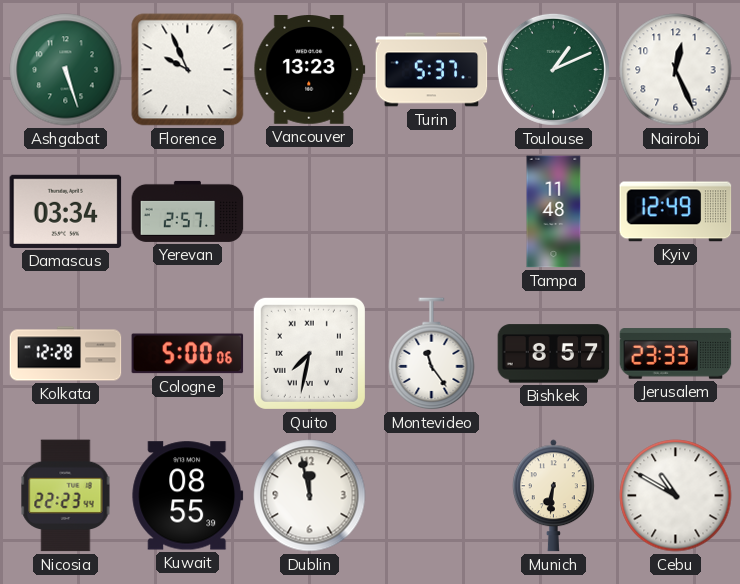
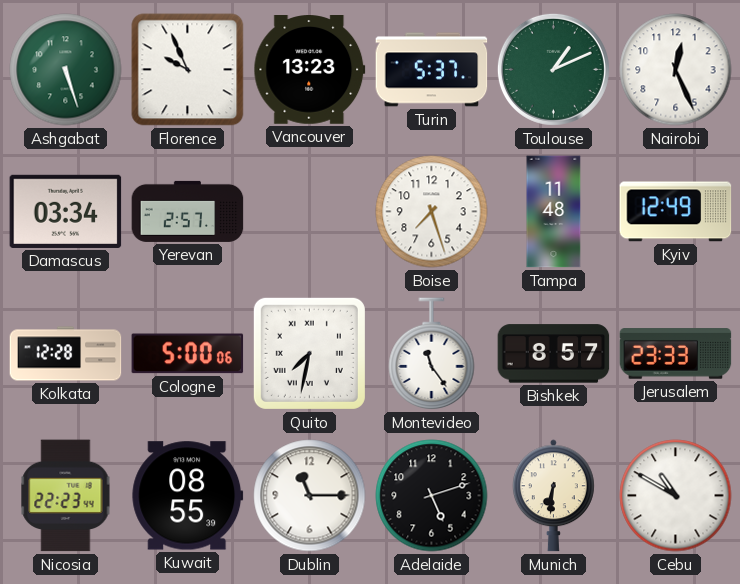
Boise: none -> 7:27 (432, 212)
Dublin: 11:58 -> 11:15 (310, 496)
Adelaide: none -> 5:12 (432, 496)
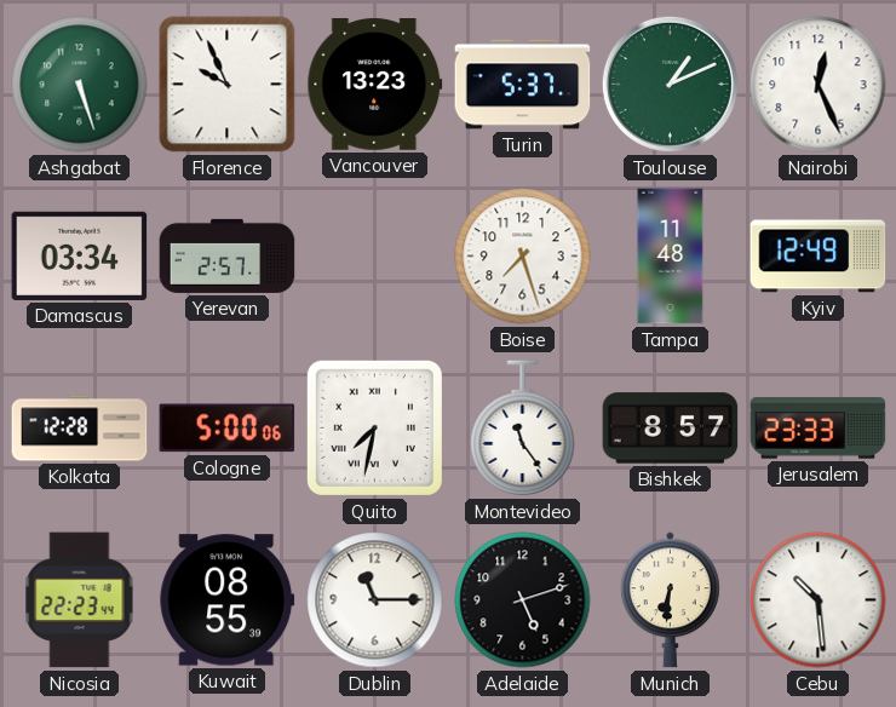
Cebu: 10:50 -> 10:29 (819, 600)
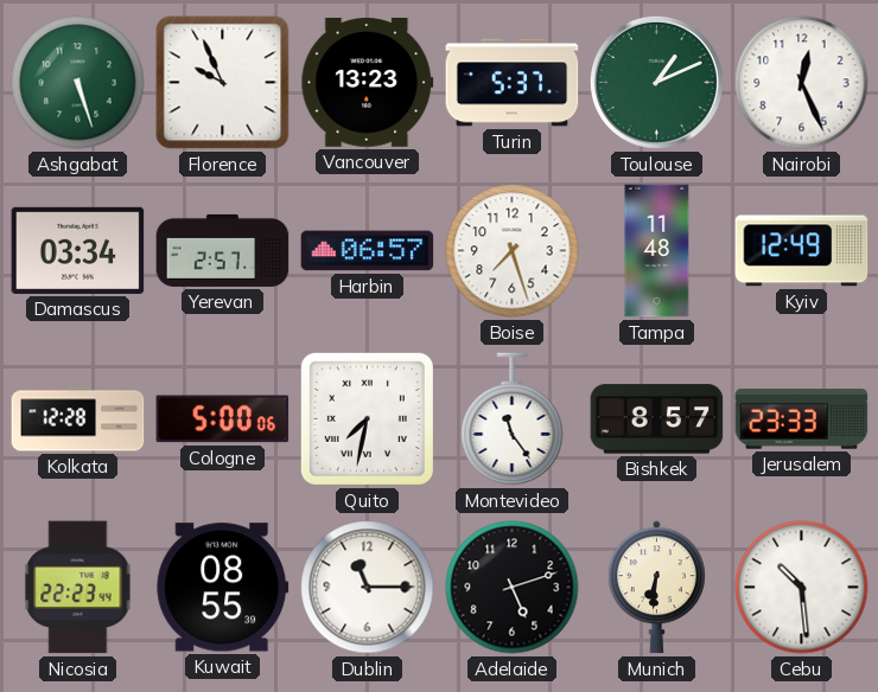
Harbin: none -> 06:57 (368, 251)
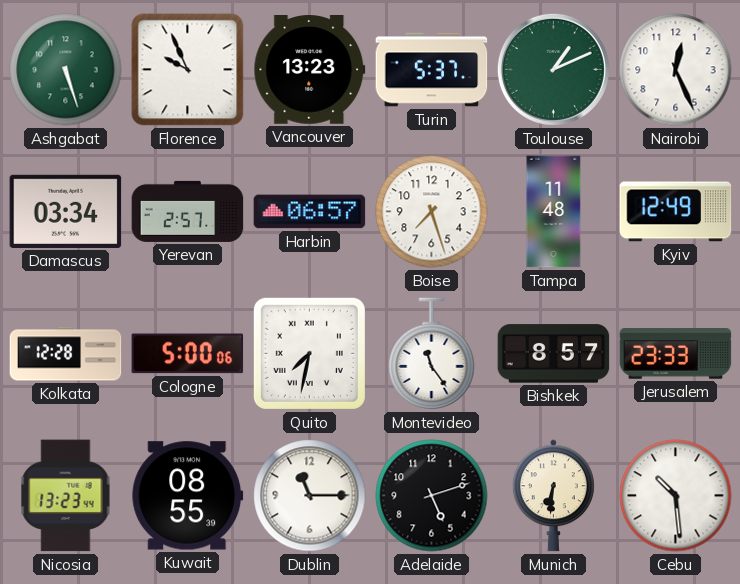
Nicosia: 22:23 -> 13:23 (66, 496)
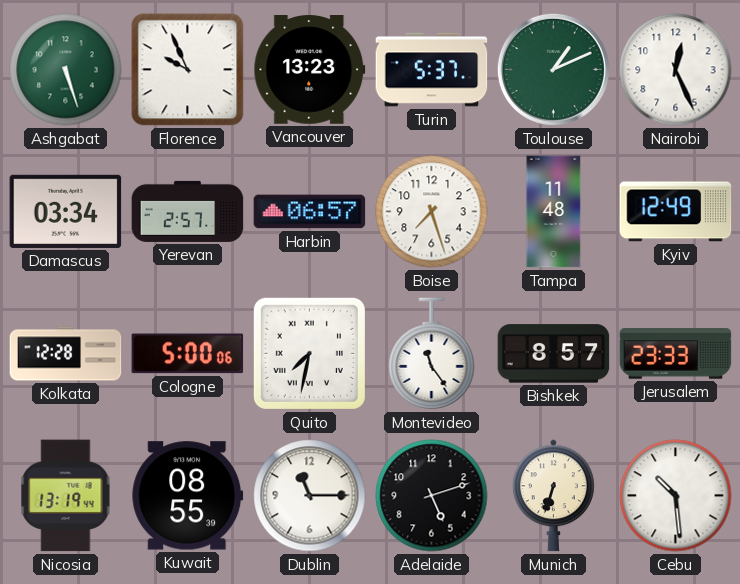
Nicosia: 13:23 -> 13:19 (66, 496)
Munich: 6:31 -> 6:33 (553, 496)
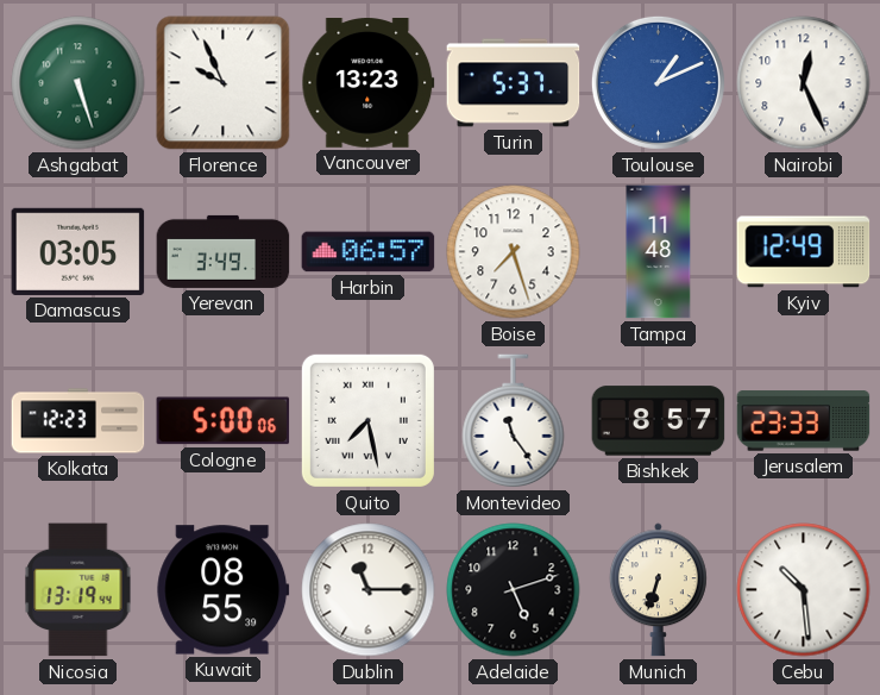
Toulouse dial: green -> blue (658, 82)
Damascus: 03:34 -> 03:05 (78, 251)
Yerevan: 2:57 -> 3:49 (224, 251)
Kolkata: 12:28 -> 12:23 (78, 421)
Quito: 7:32 -> 7:28 (367, 420)
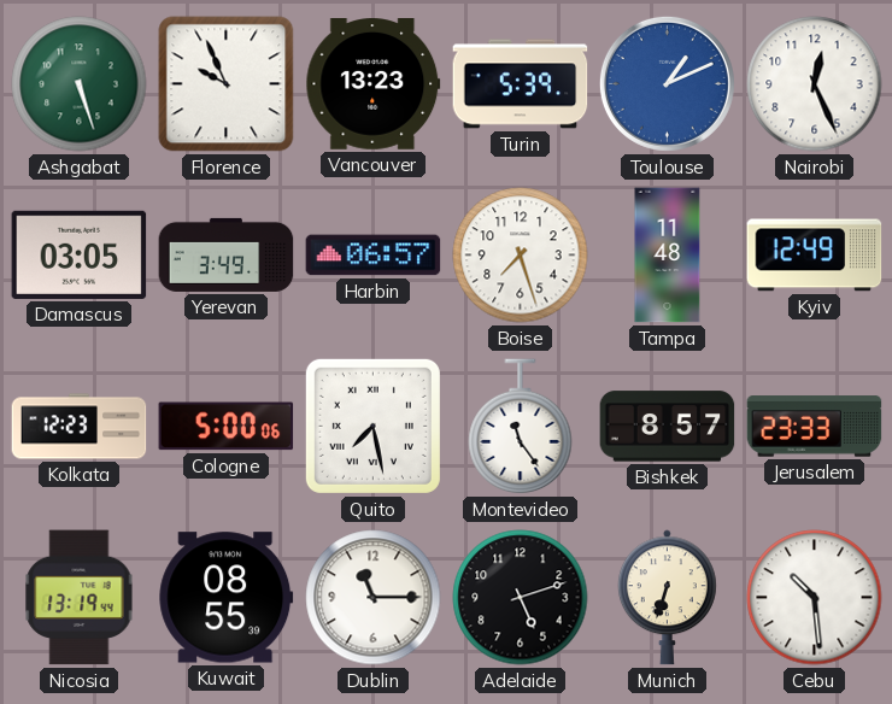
Turin: 5:37 -> 5:39 (521, 84)
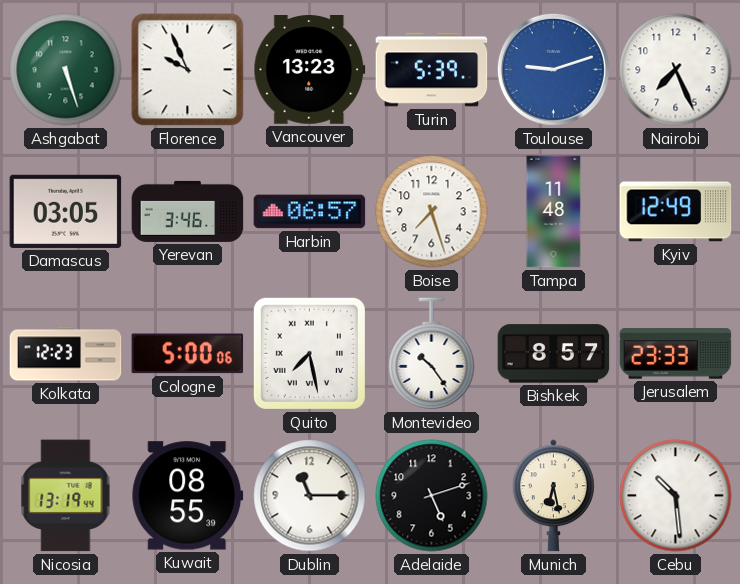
Toulouse: 1:11 -> 9:12 (553, 69)
Nairobi: 12:26 -> 7:26 (676, 70)
Yerevan: 3:49 -> 3:46 (188, 211)
Montevideo: 11:24 -> 10:24 (432, 354)
Munich: 6:33 -> 6:28 (553, 496)
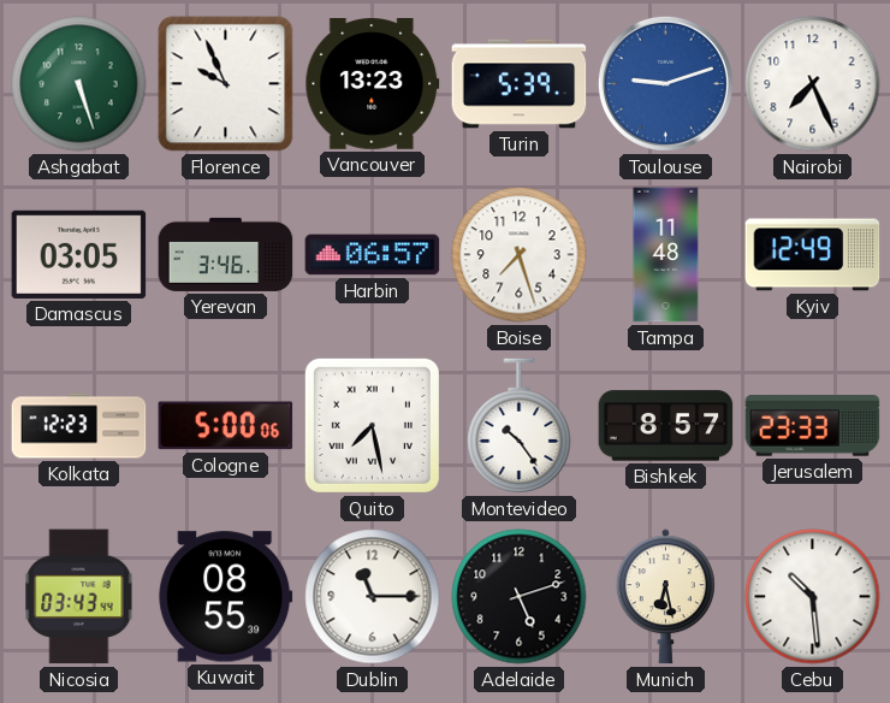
Nicosia: 13:19 -> 03:43 (79, 597)
